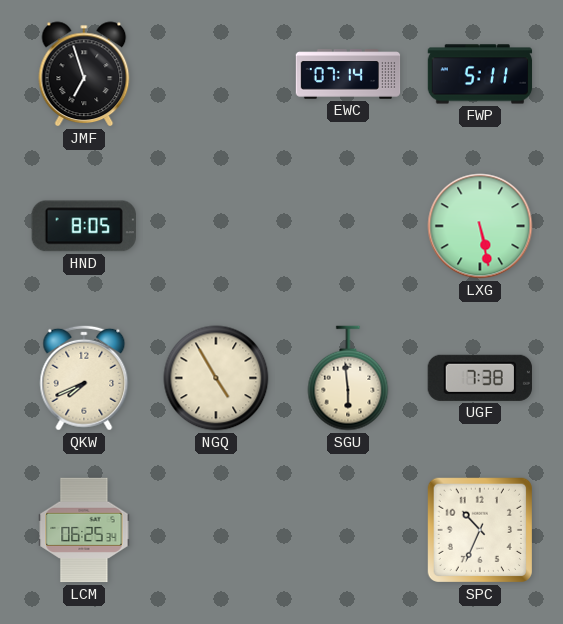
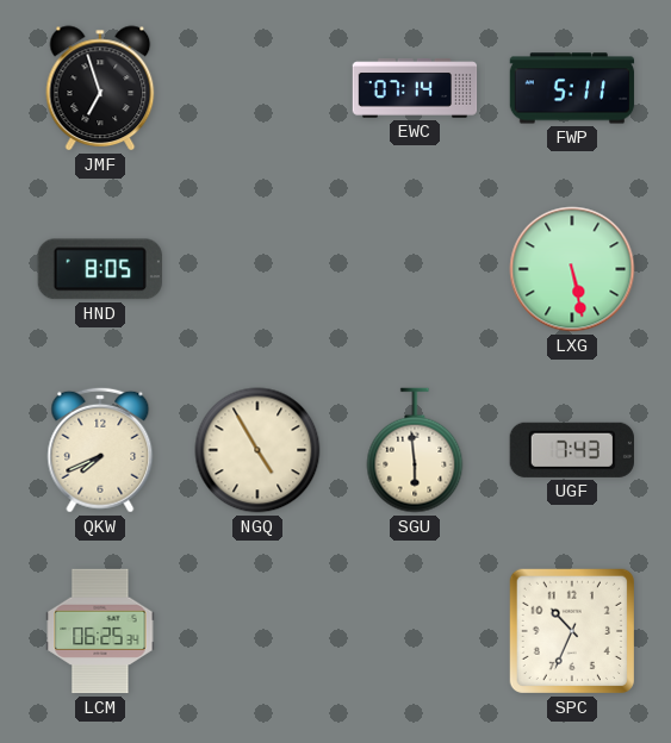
UGF: 7:38 -> 7:43 (572, 450)
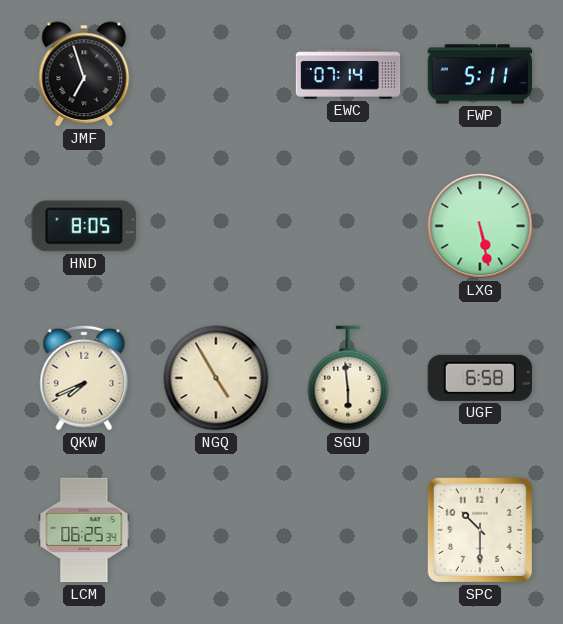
UGF: 7:43 -> 6:58 (480, 378)
SPC: 10:34 -> 10:30 (480, 530)
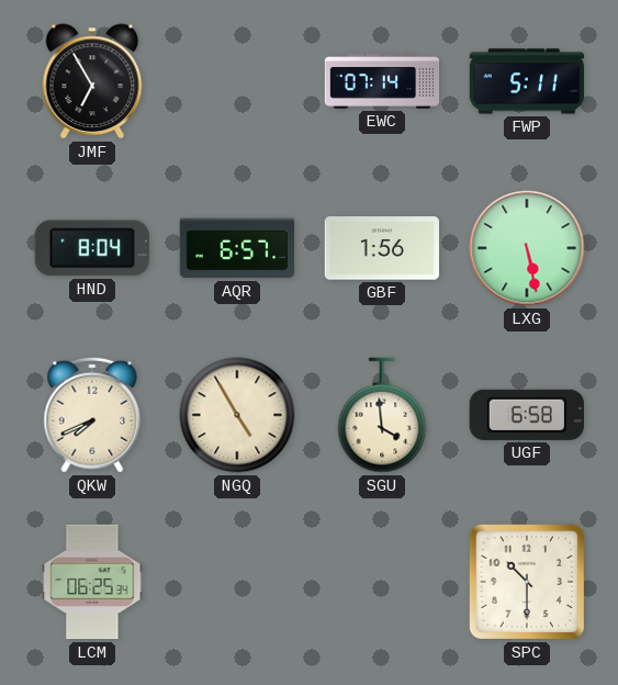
JMF: 6:57 -> 6:55 (92, 81)
HND: 8:05 -> 8:04 (92, 248)
AQR: none -> 6:57 (237, 248)
GBF: none -> 1:56 (382, 248)
SGU: 5:59 -> 3:59 (382, 415)
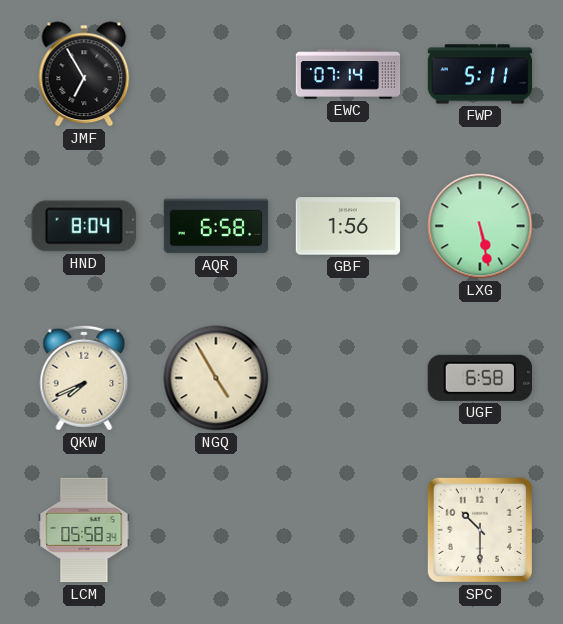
AQR: 6:57 -> 6:58 (216, 226)
SGU: 3:59 -> none (382, 415)
LCM: 06:25 -> 05:58 (84, 530)
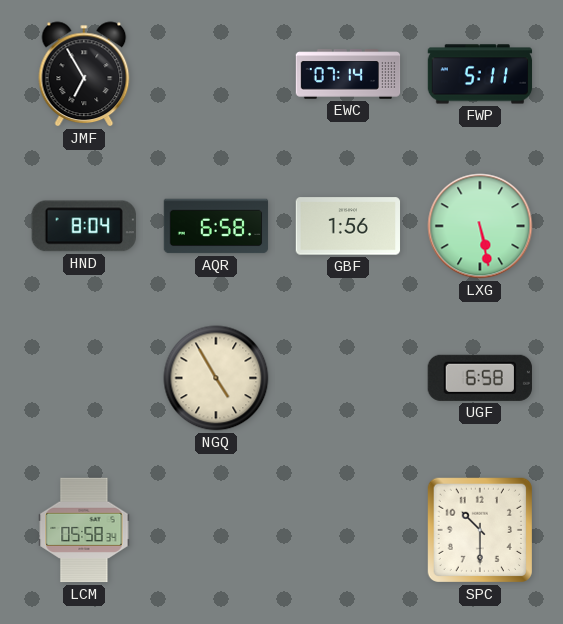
QKW: 7:41 -> none (84, 378)
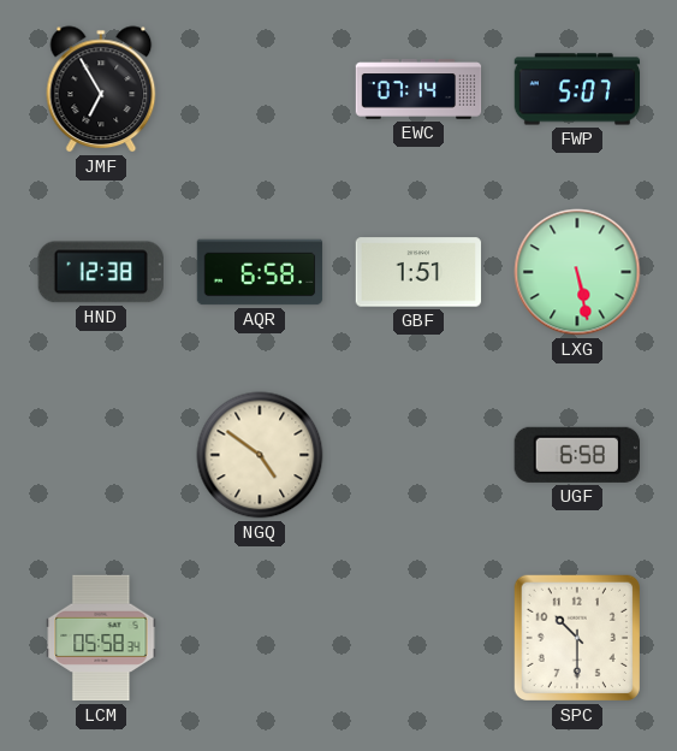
FWP: 5:11 -> 5:07 (577, 89)
HND: 8:04 -> 12:38 (101, 272)
GBF: 1:56 -> 1:51 (418, 272)
NGQ: 4:55 -> 4:51 (260, 455)
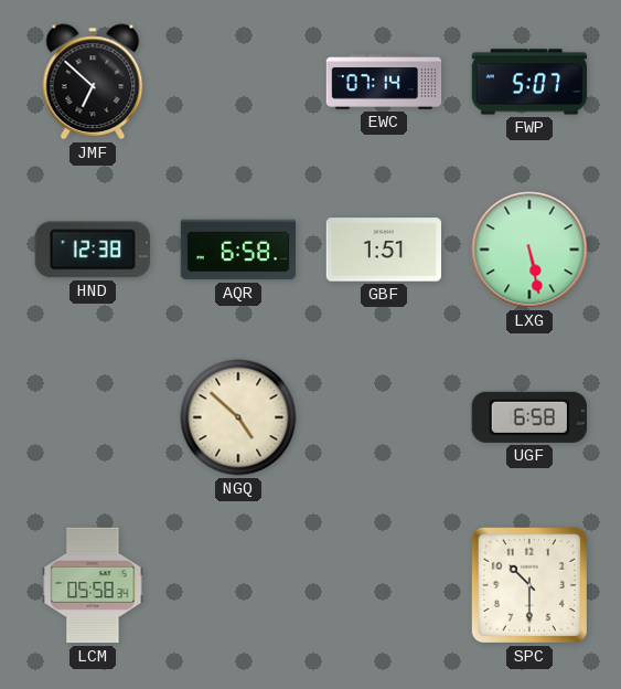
JMF: 6:55 -> 6:52 (93, 82)
NGQ: 4:51 -> 4:52 (238, 417)
